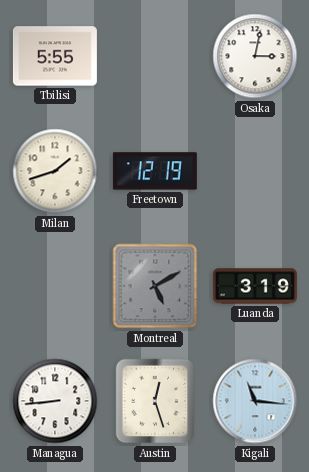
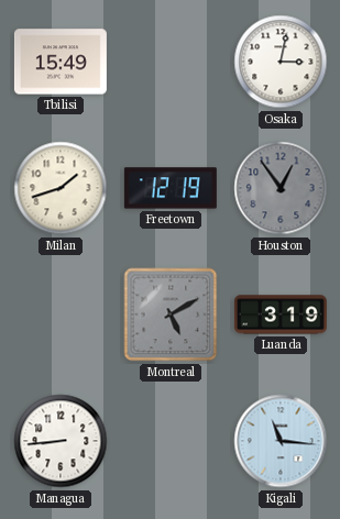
Tbilisi: 5:55 -> 15:49 (61, 62)
Houston: none -> 12:54 (281, 188)
Austin: 12:27 -> none (155, 401)
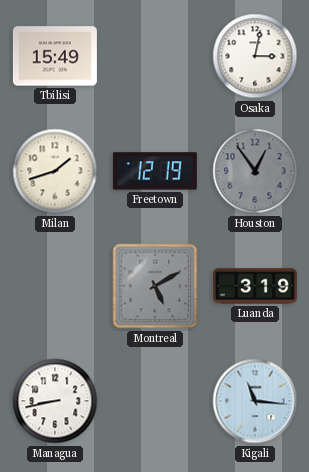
Managua: 8:44 -> 8:43 (55, 401)
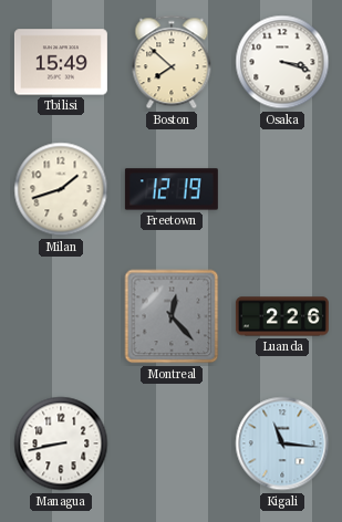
Boston: none -> 7:52 (172, 62)
Osaka: 3:02 -> 3:18 (282, 62)
Houston: 12:54 -> none (255, 171)
Montreal: 5:10 -> 12:23 (172, 316)
Luanda: 3:19 -> 2:26 (282, 316)
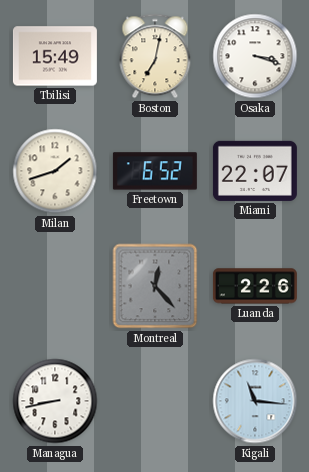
Boston: 7:52 -> 7:02 (155, 56)
Freetown: 12:19 -> 6:52 (155, 171)
Miami: none -> 22:07 (255, 171)
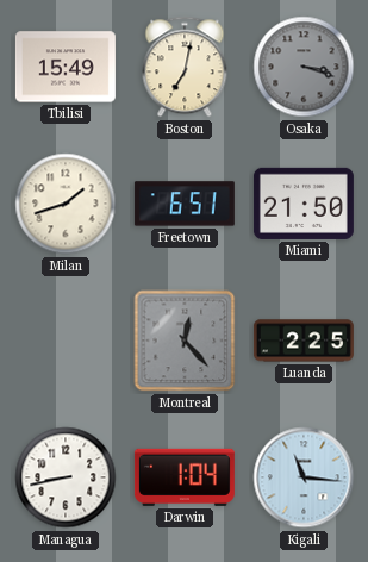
Osaka dial: white -> grey (304, 67)
Freetown: 6:52 -> 6:51 (185, 204)
Miami: 22:07 -> 21:50 (304, 204)
Luanda: 2:26 -> 2:25 (304, 341)
Darwin: none -> 1:04 (185, 477)
